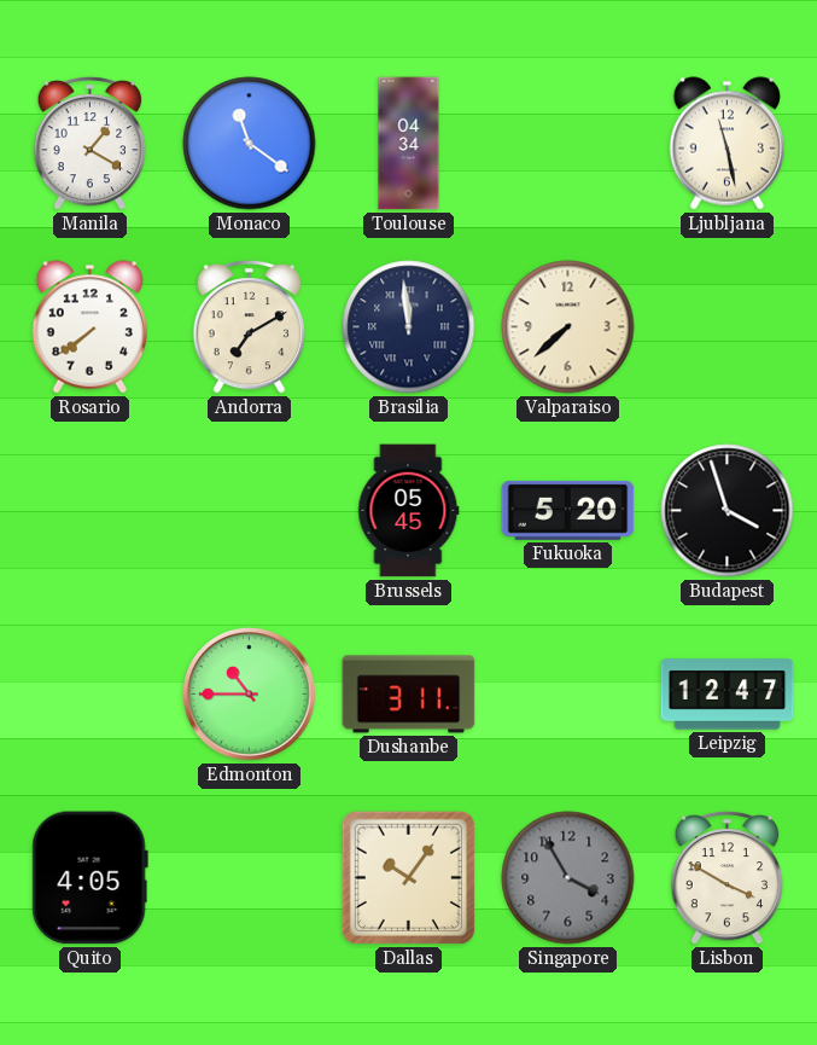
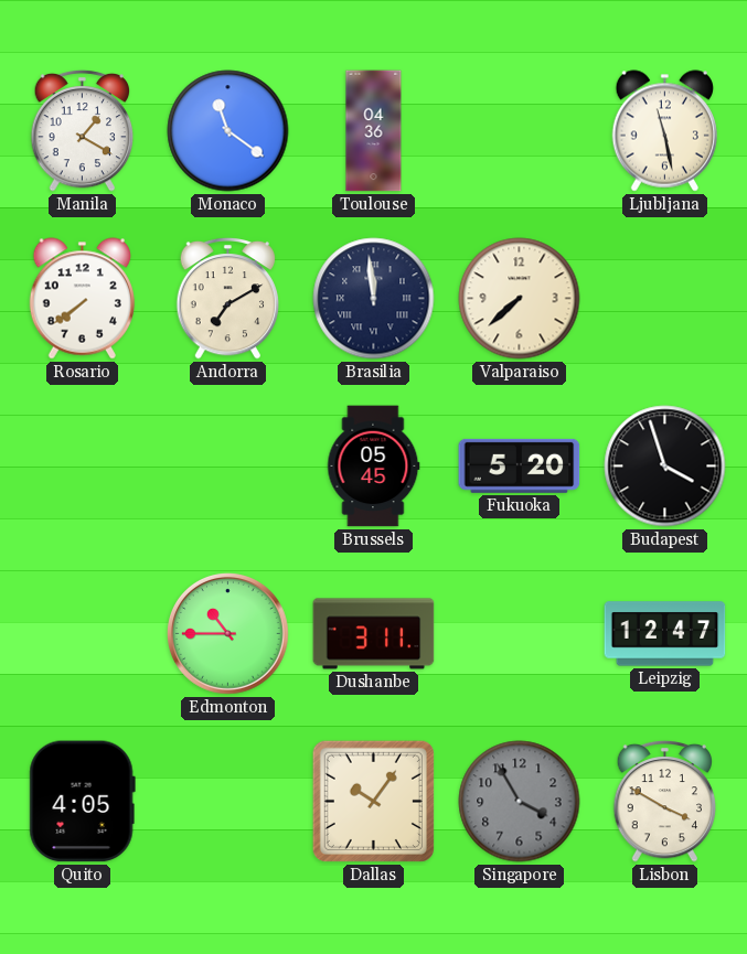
Toulouse: 04:34 -> 04:36 (374, 131)
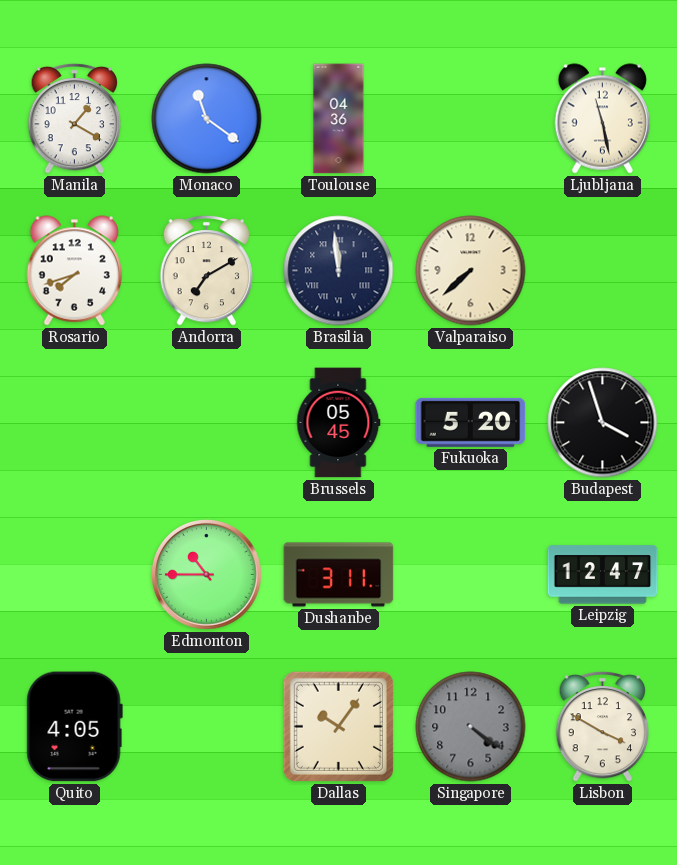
Rosario: 7:39 -> 7:42 (74, 271)
Singapore: 3:55 -> 4:21 (471, 727)
